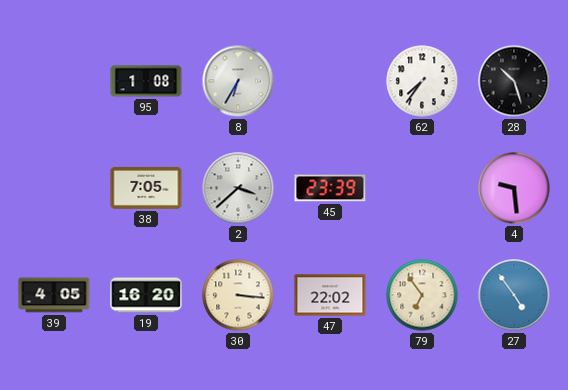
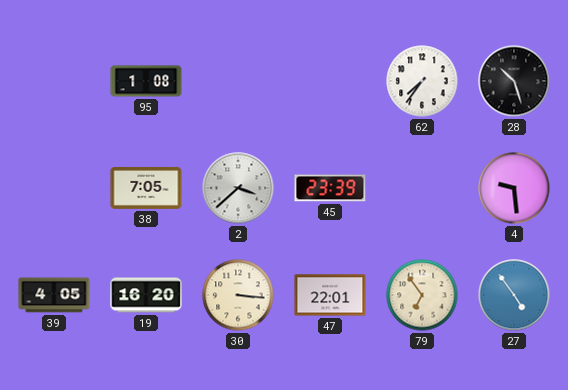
8: 6:35 -> none (238, 81)
47: 22:02 -> 22:01 (330, 295)
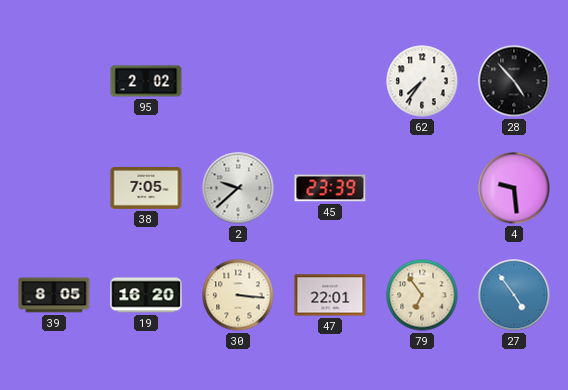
95: 1:08 -> 2:02 (146, 81)
28: 10:27 -> 4:53 (514, 81)
2: 3:38 -> 9:38 (238, 188)
39: 4:05 -> 8:05 (54, 295)
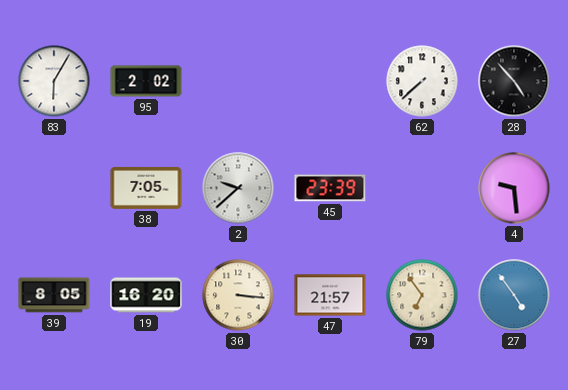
83: none -> 6:05 (54, 81)
62: 7:36 -> 7:38 (422, 81)
47: 22:01 -> 21:57 (330, 295)
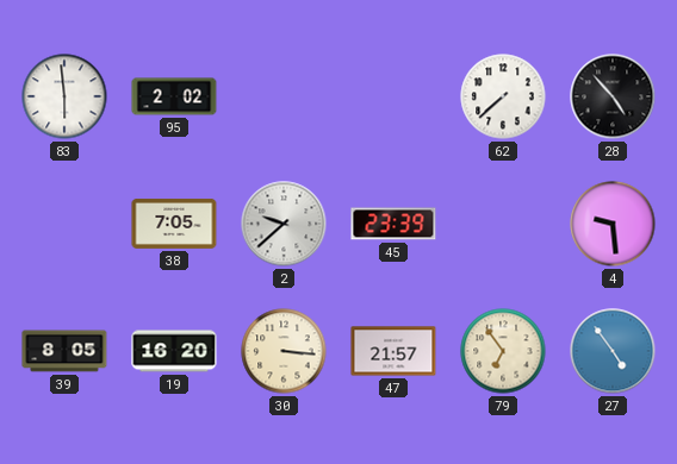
83: 6:05 -> 5:59 (64, 96)
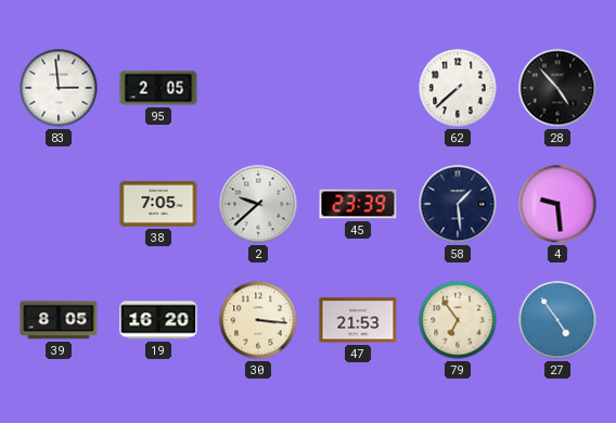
83: 5:59 -> 2:59 (59, 88)
95: 2:02 -> 2:05 (158, 88)
58: none -> 1:29 (458, 204)
47: 21:57 -> 21:53 (358, 320)
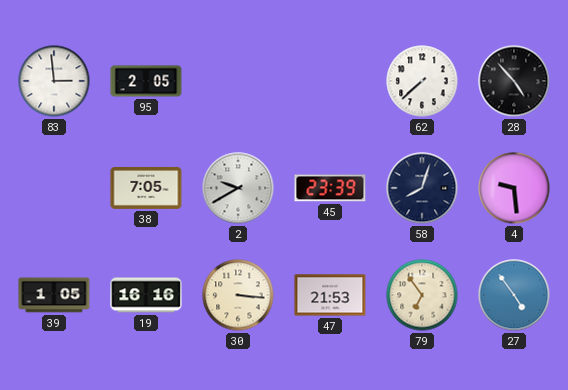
2: 9:38 -> 9:40 (238, 188)
58: 1:29 -> 8:03 (422, 188)
39: 8:05 -> 1:05 (54, 295)
19: 16:20 -> 16:16 (146, 295)
